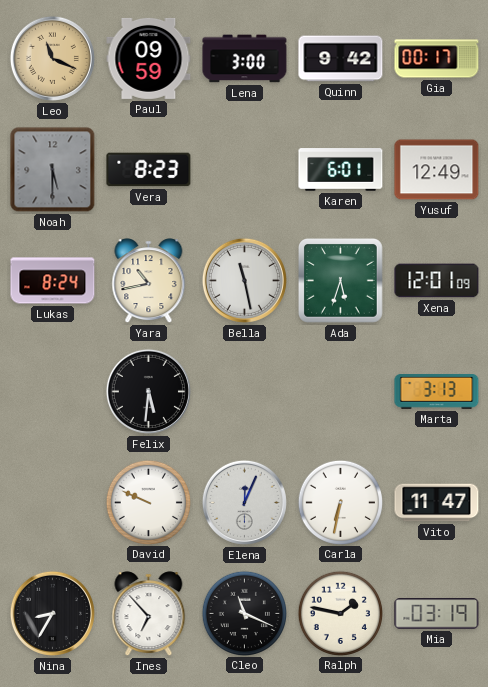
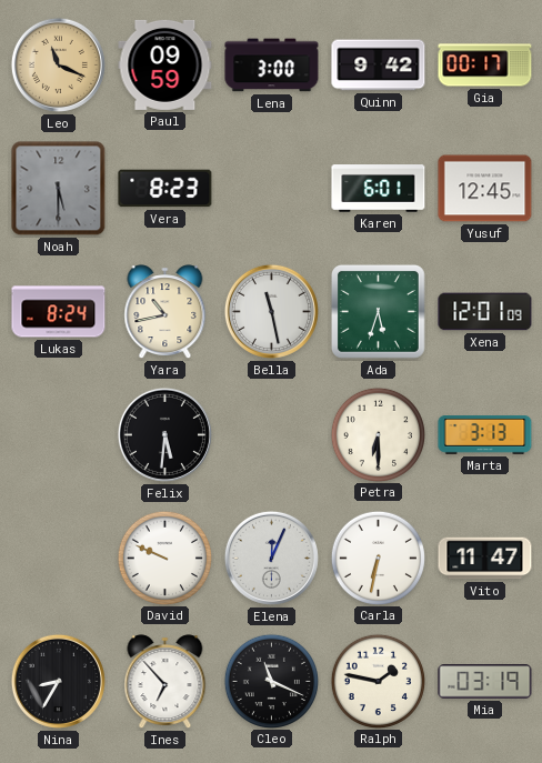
Yusuf: 12:49 -> 12:45 (485, 189)
Petra: none -> 6:30 (378, 434)
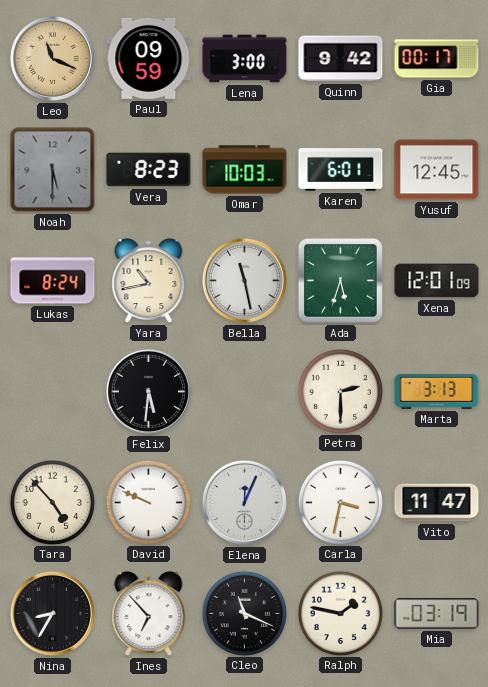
Omar: none -> 10:03 (245, 170)
Petra: 6:30 -> 2:30 (340, 391)
Tara: none -> 4:53 (52, 502)
Carla: 6:32 -> 3:32 (340, 502)
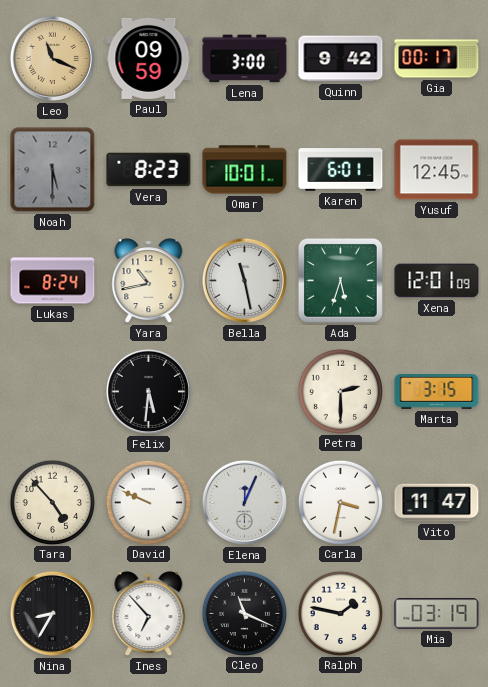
Omar: 10:03 -> 10:01 (245, 170)
Marta: 3:13 -> 3:15 (437, 392)
